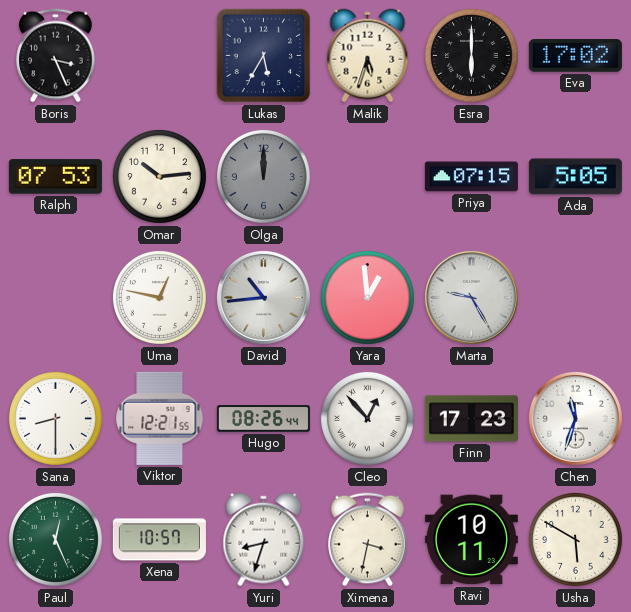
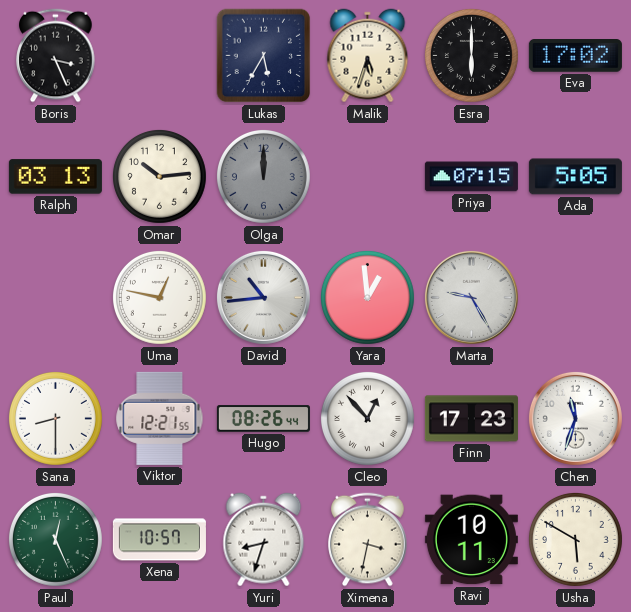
Ralph: 07:53 -> 03:13 (55, 177)
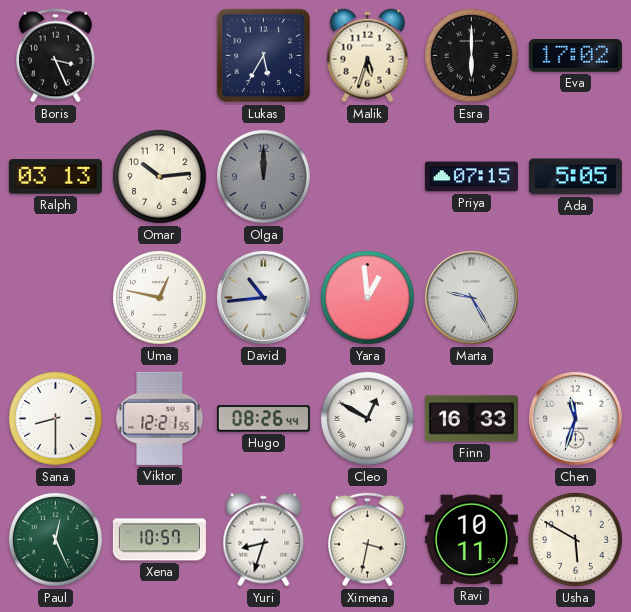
Cleo: 12:53 -> 12:50 (367, 418)
Finn: 17:23 -> 16:33 (471, 419)
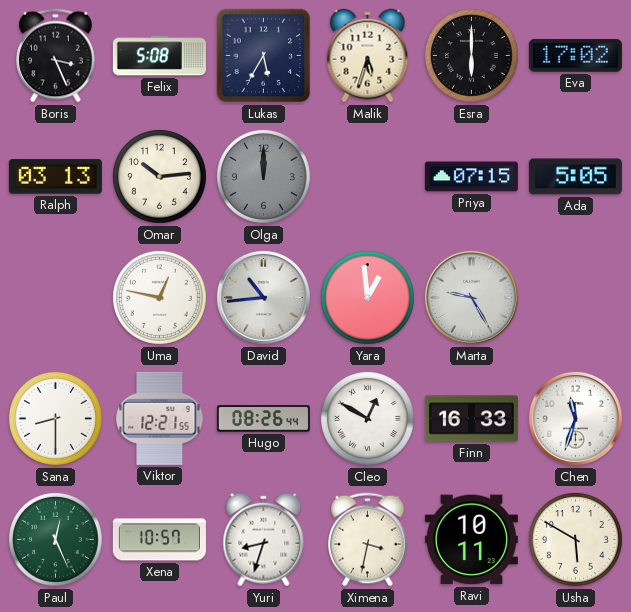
Felix: none -> 5:08 (159, 56)
